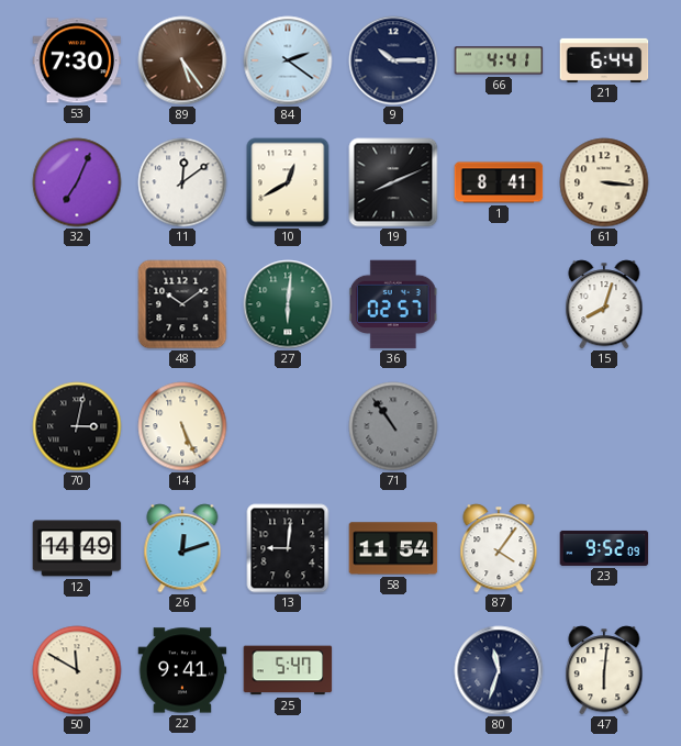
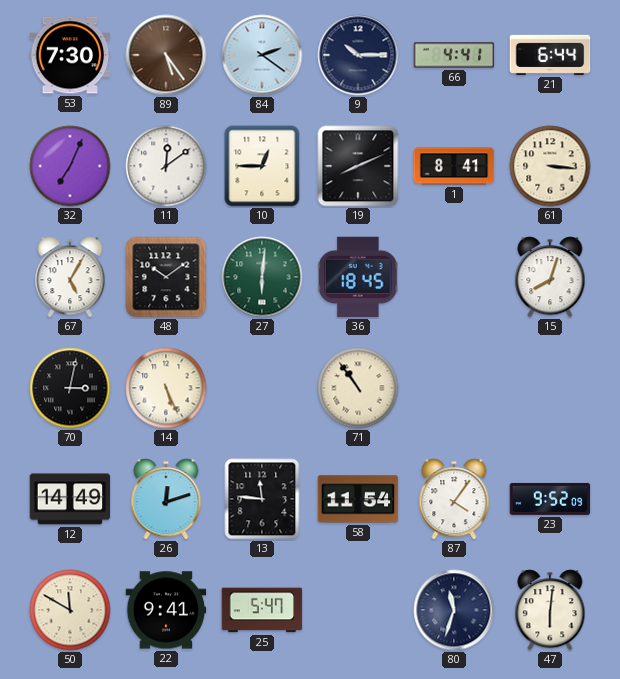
10: 12:40 -> 12:45 (262, 166)
67: none -> 5:05 (70, 277)
36: 02:57 -> 18:45 (359, 277)
71 dial: grey -> cream (358, 388)
13: 9:01 -> 11:46 (262, 499)
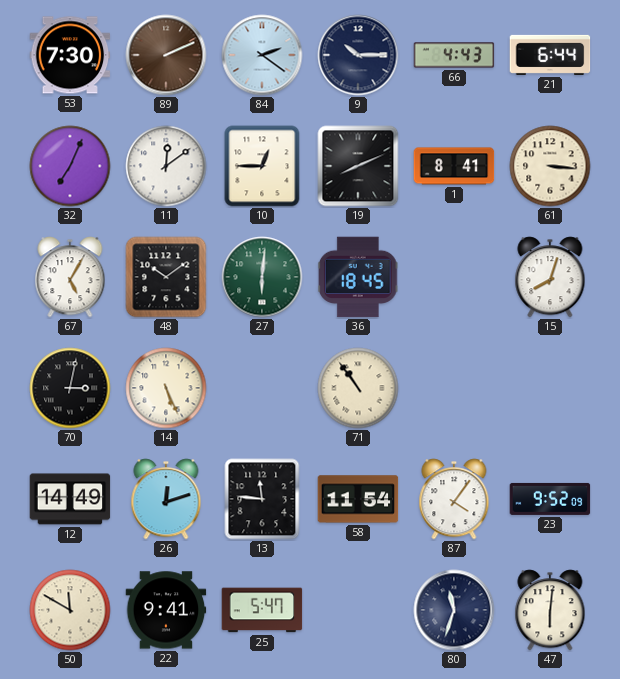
89: 5:24 -> 2:11 (166, 55)
66: 4:41 -> 4:43 (454, 55)
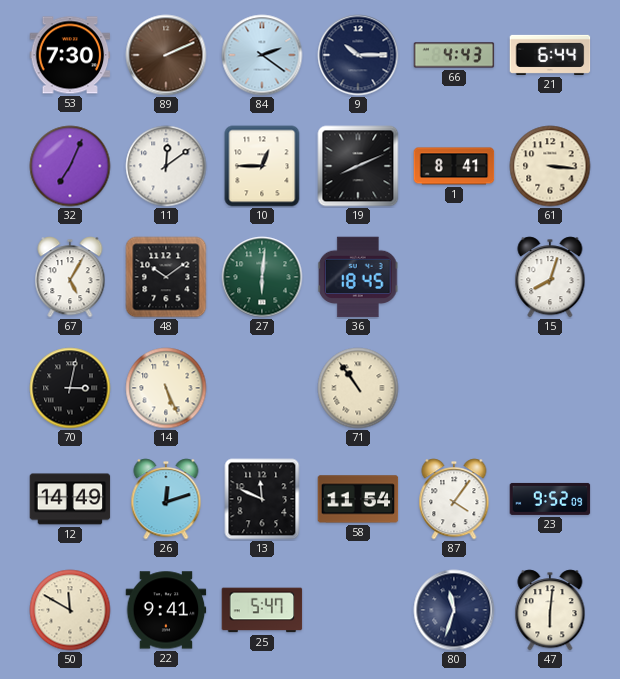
13: 11:46 -> 11:49 (262, 499)
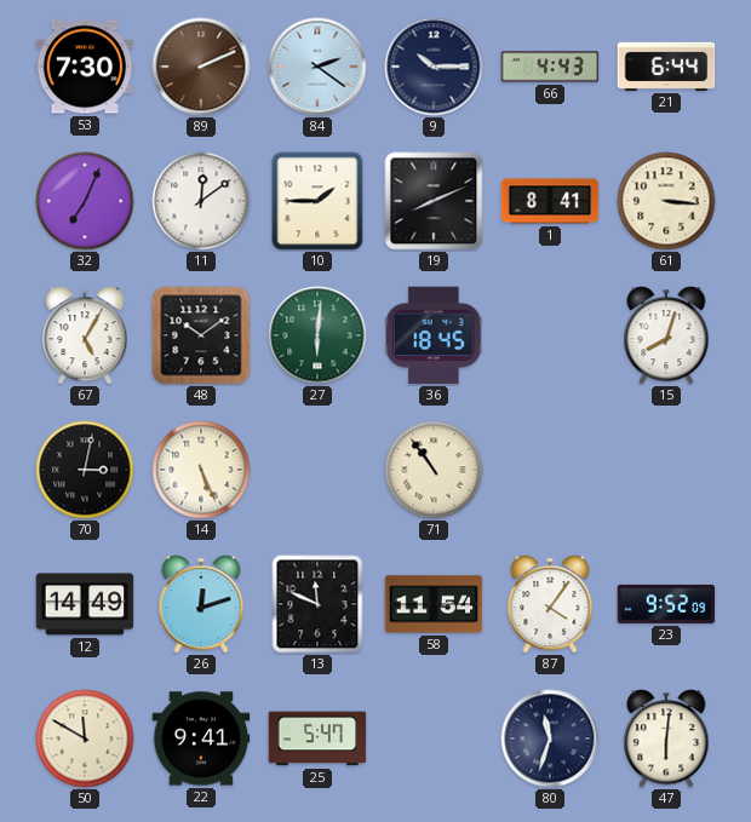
10: 12:45 -> 1:45 (317, 201)
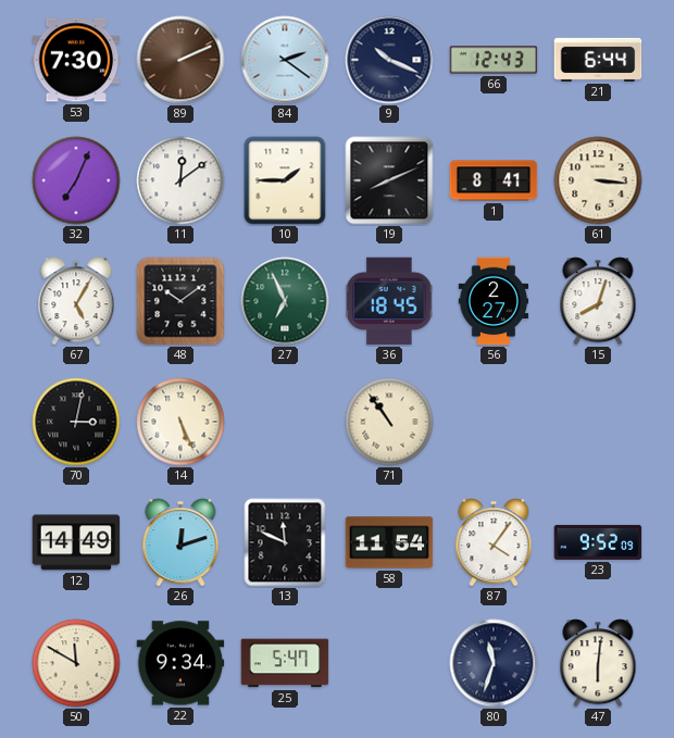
9: 10:15 -> 10:19 (389, 60)
66: 4:43 -> 12:43 (494, 60)
27: 6:01 -> 6:56 (285, 301)
56: none -> 2:27 (494, 301)
22: 9:41 -> 9:34 (180, 663)
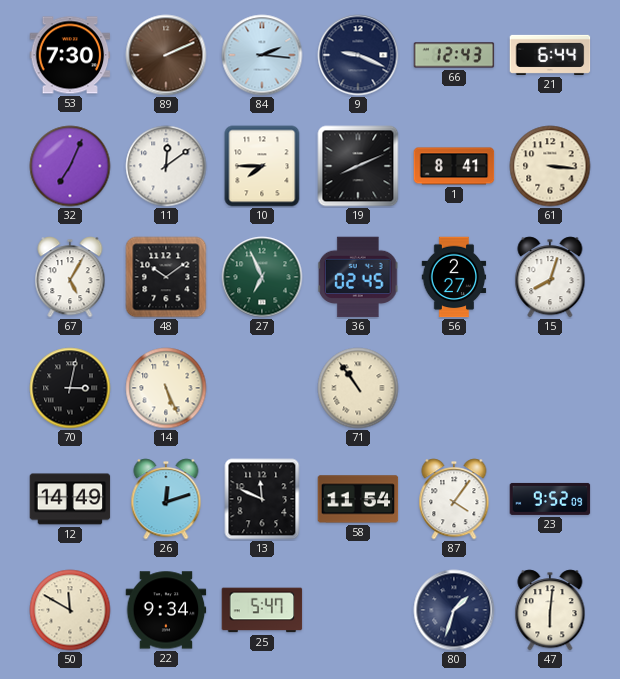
84: 2:21 -> 2:16 (262, 55)
9: 10:19 -> 9:19 (358, 55)
10: 1:45 -> 7:45 (262, 166)
36: 18:45 -> 02:45 (359, 277)
80: 11:33 -> 1:33 (454, 610)
